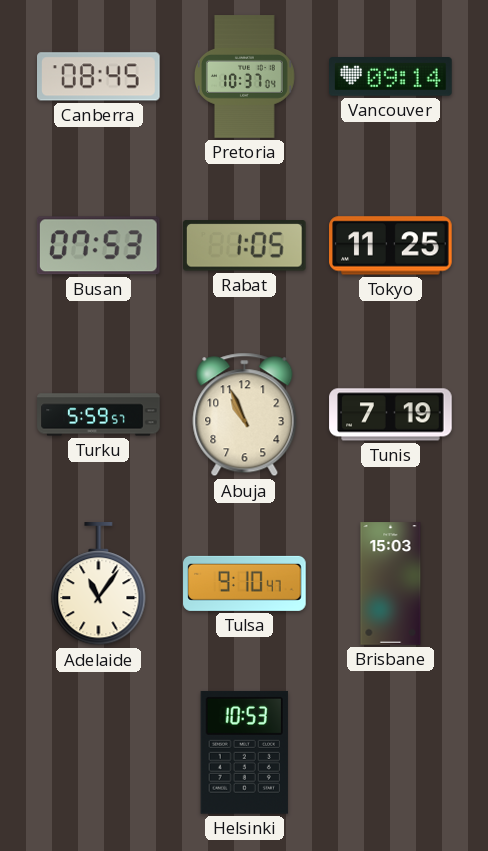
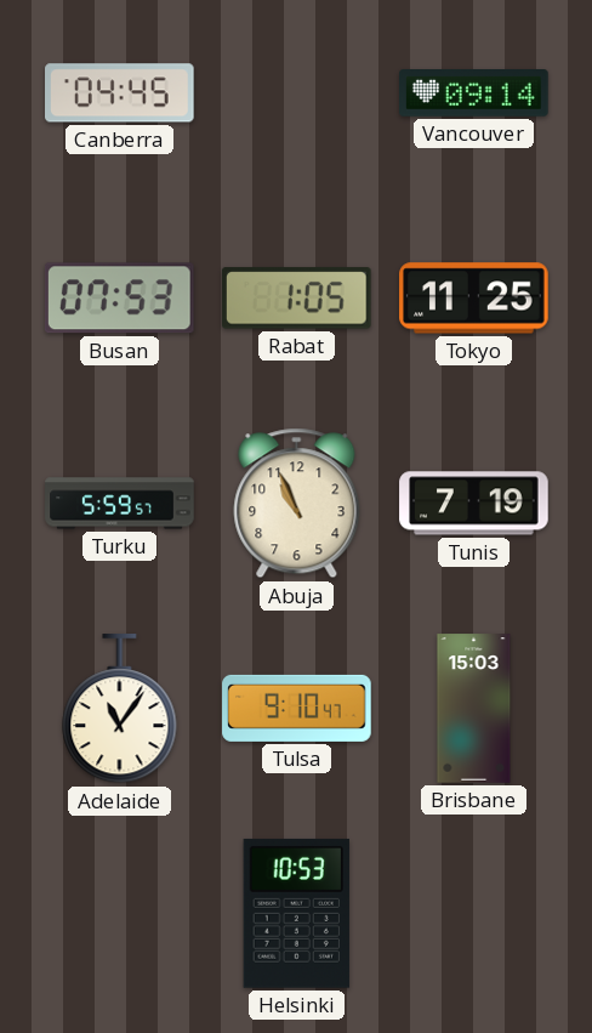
Canberra: 08:45 -> 04:45 (120, 93)
Pretoria: 10:37 -> none (244, 77)
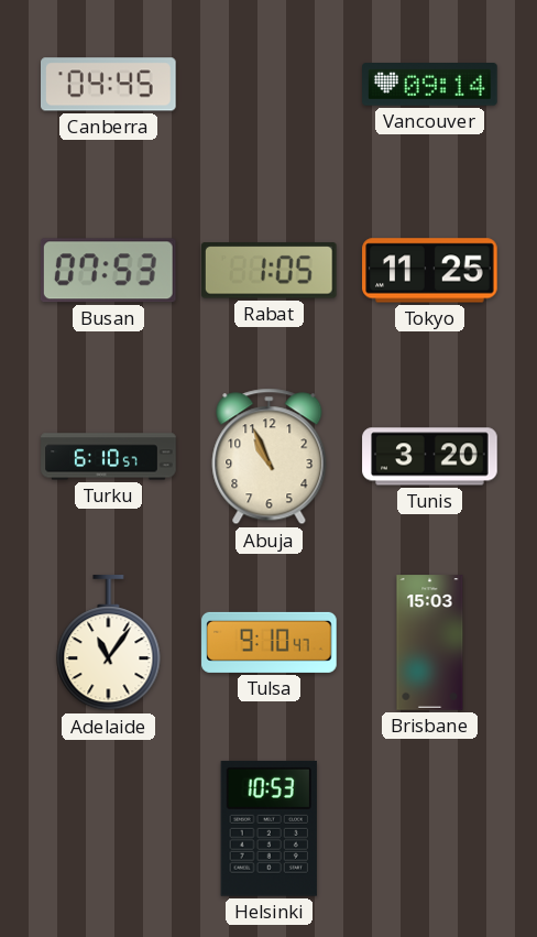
Turku: 5:59 -> 6:10 (109, 457)
Tunis: 7:19 -> 3:20 (430, 457)
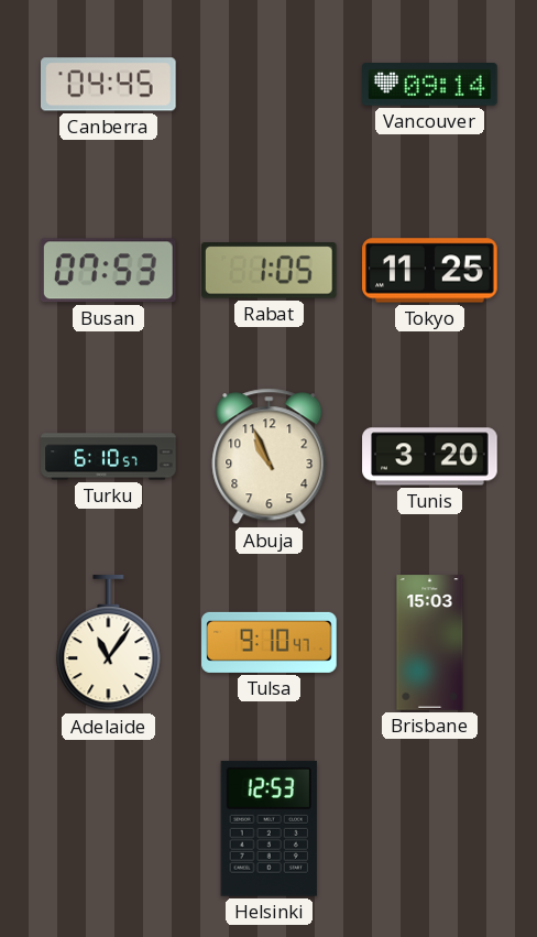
Helsinki: 10:53 -> 12:53 (268, 828)
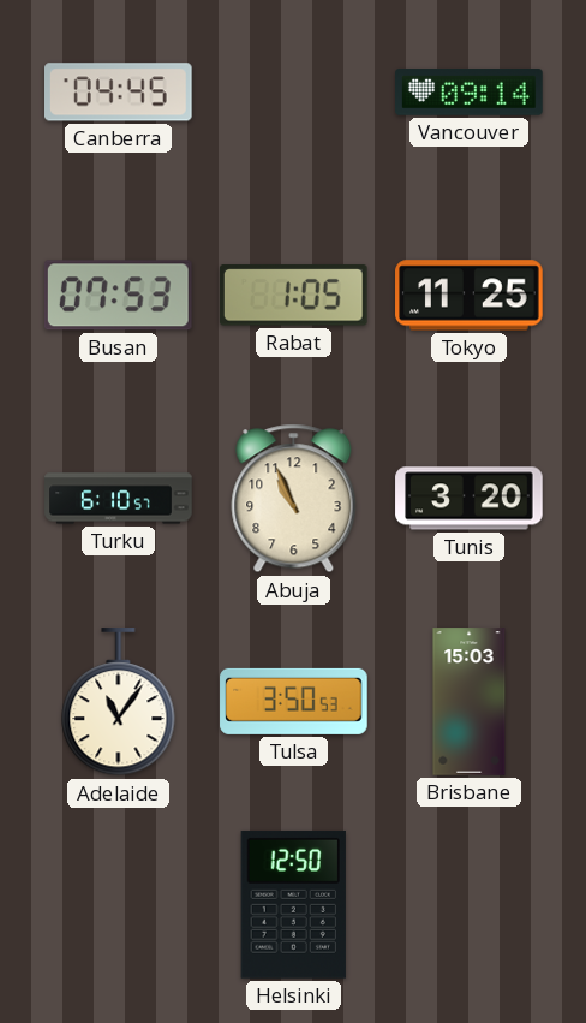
Tulsa: 9:10 -> 3:50 (294, 701)
Helsinki: 12:53 -> 12:50 (293, 904)
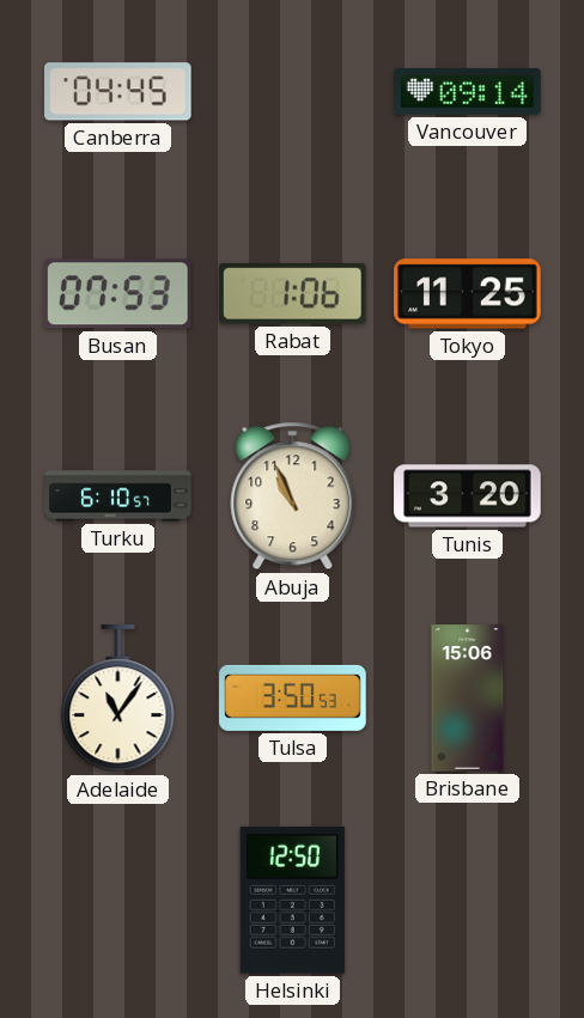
Rabat: 1:05 -> 1:06 (292, 294)
Brisbane: 15:03 -> 15:06 (468, 699)
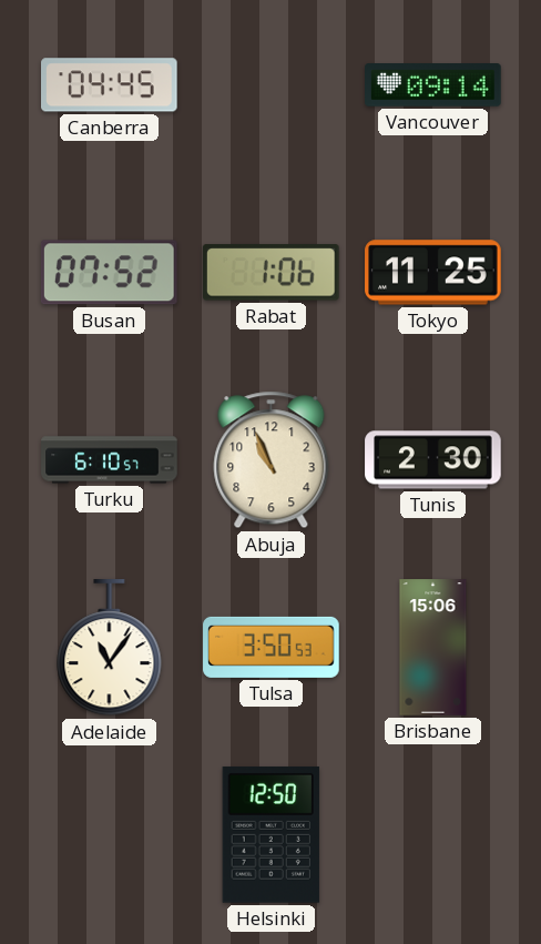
Busan: 07:53 -> 07:52 (109, 273)
Tunis: 3:20 -> 2:30 (433, 460)
